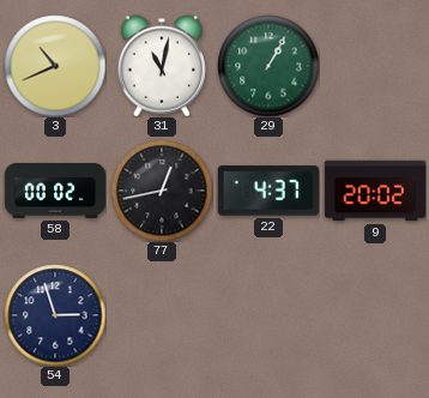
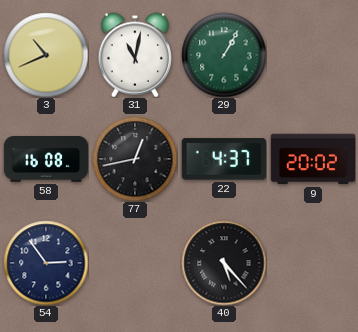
58: 00:02 -> 16:08 (46, 160)
54: 2:57 -> 2:54 (46, 263)
40: none -> 5:23 (224, 263)
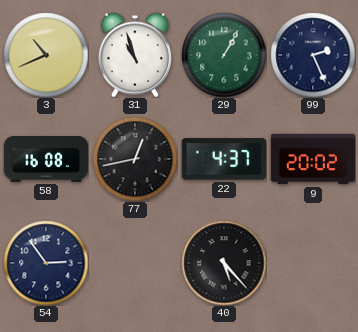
31: 11:02 -> 10:57 (134, 55)
99: none -> 2:26 (313, 55)
